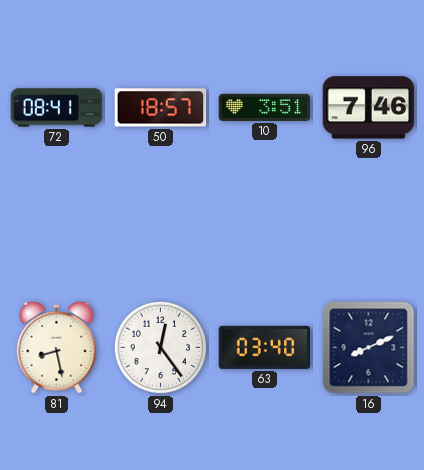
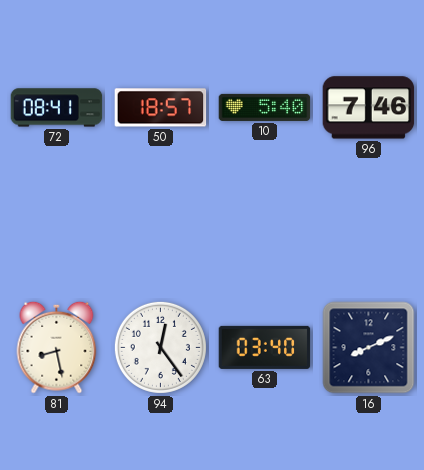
10: 3:51 -> 5:40 (265, 107)
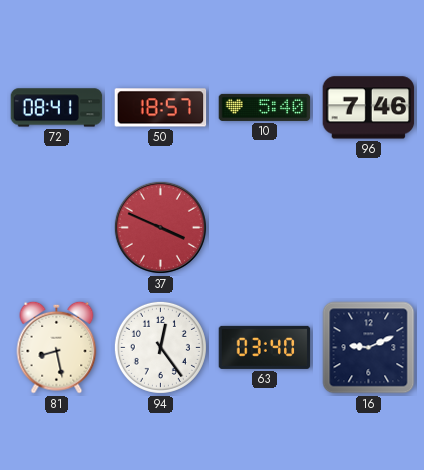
37: none -> 3:49 (160, 227)
16: 8:11 -> 9:11 (369, 348)
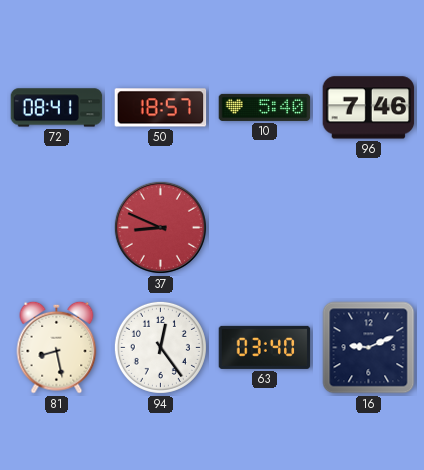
37: 3:49 -> 8:49 (160, 227)
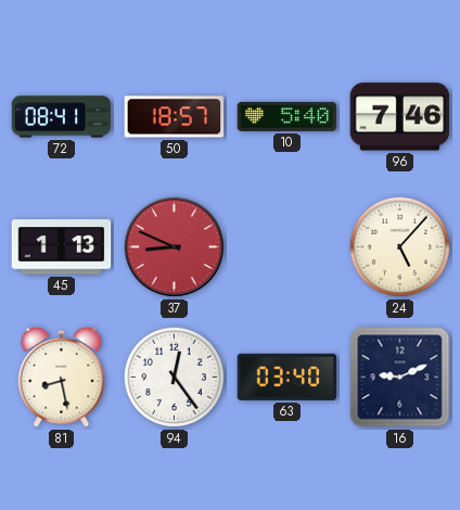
45: none -> 1:13 (62, 247)
24: none -> 5:07 (399, 246)
